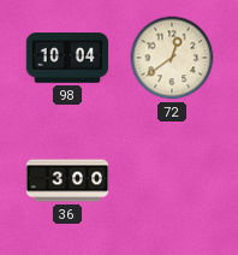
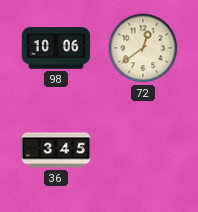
98: 10:04 -> 10:06 (56, 48)
36: 3:00 -> 3:45 (56, 150)
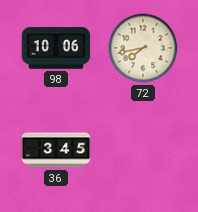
72: 12:39 -> 7:43 (143, 48)
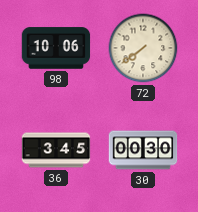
72: 7:43 -> 7:39 (143, 48)
30: none -> 00:30 (143, 150)
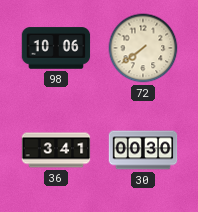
36: 3:45 -> 3:41 (56, 150)
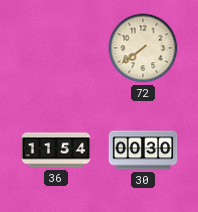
98: 10:06 -> none (56, 48)
36: 3:41 -> 11:54 (56, 150)
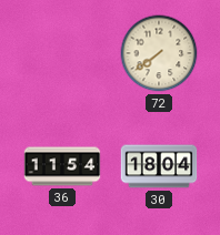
30: 00:30 -> 18:04 (159, 166)
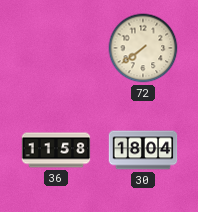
36: 11:54 -> 11:58 (56, 150)
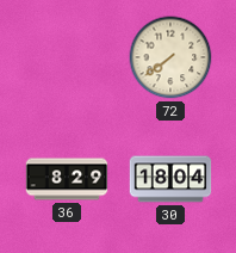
36: 11:58 -> 8:29 (67, 179)
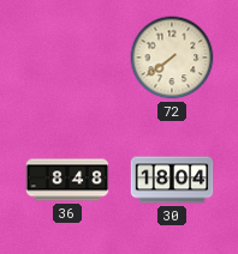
36: 8:29 -> 8:48 (67, 180)
